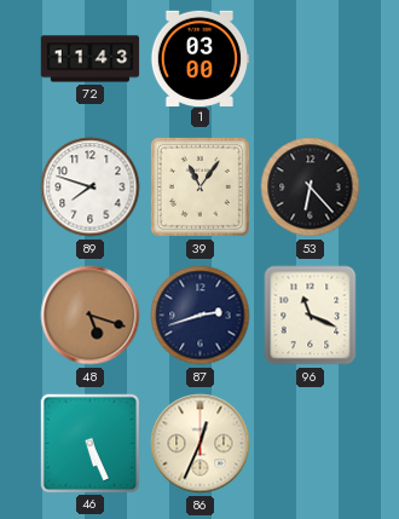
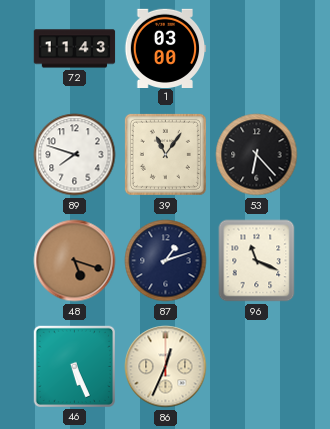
87: 2:42 -> 1:12 (166, 261)
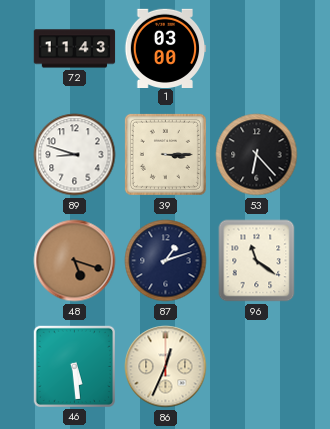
89: 7:48 -> 8:48 (75, 155)
39: 11:06 -> 3:15 (165, 154)
96: 11:19 -> 11:21 (257, 261)
46: 5:26 -> 5:29 (74, 366)
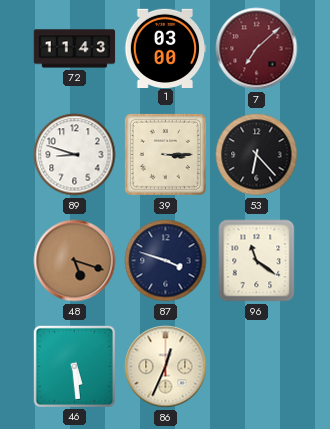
7: none -> 7:08 (257, 49)
87: 1:12 -> 3:48 (166, 261)
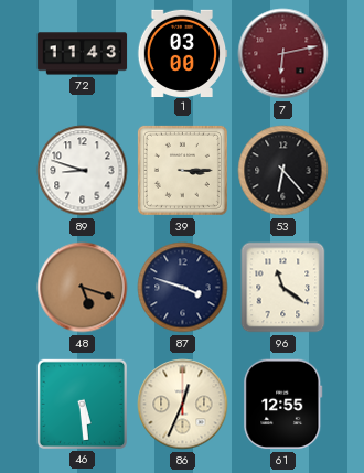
7: 7:08 -> 6:13 (283, 54)
61: none -> 12:55 (283, 405)
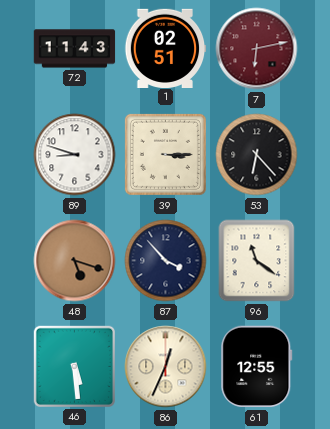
1: 03:00 -> 02:51 (165, 48)
87: 3:48 -> 3:53 (166, 261)
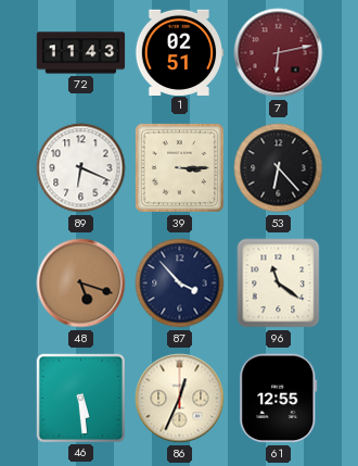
89: 8:48 -> 6:19 (81, 168)
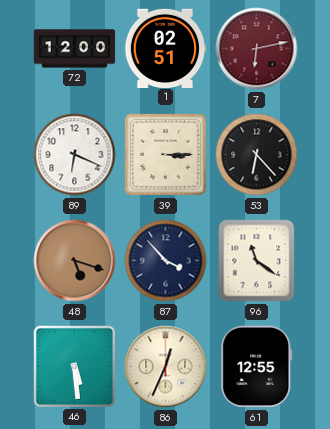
72: 11:43 -> 12:00 (75, 49)
